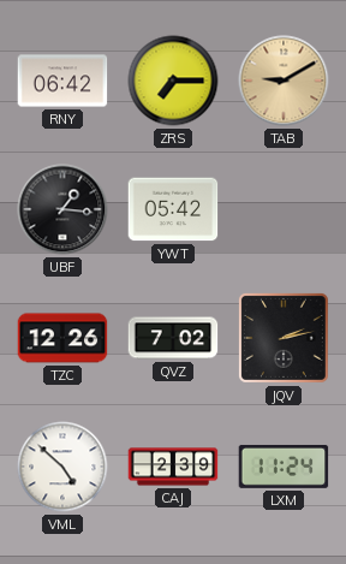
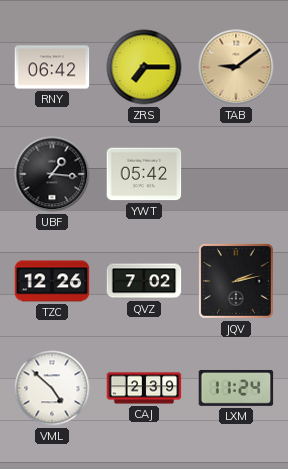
TAB: 9:10 -> 9:09 (236, 67)
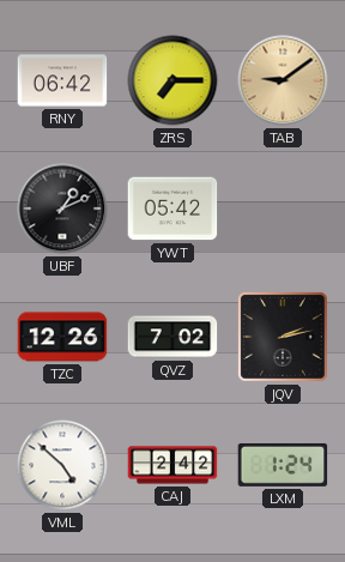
UBF: 1:16 -> 1:11 (62, 209)
CAJ: 2:39 -> 2:42 (172, 465)
LXM: 11:24 -> 1:24 (283, 465)
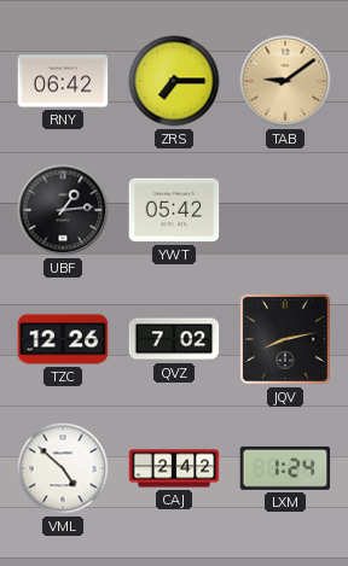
UBF: 1:11 -> 1:14 (63, 210)
JQV: 2:13 -> 8:13 (285, 339)
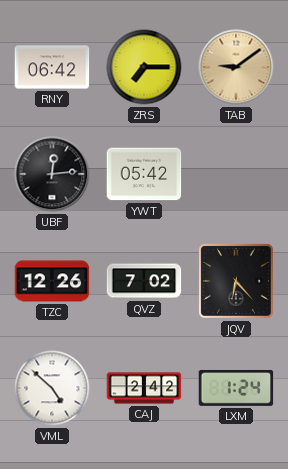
UBF: 1:14 -> 12:14 (52, 174)
JQV: 8:13 -> 6:23 (236, 281)
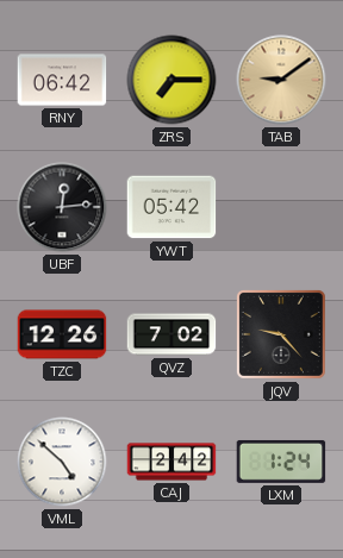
JQV: 6:23 -> 9:23 (281, 334)
